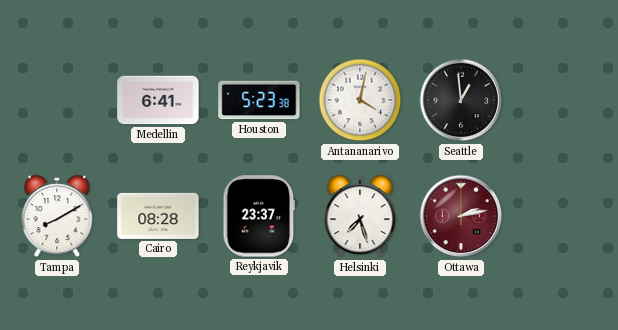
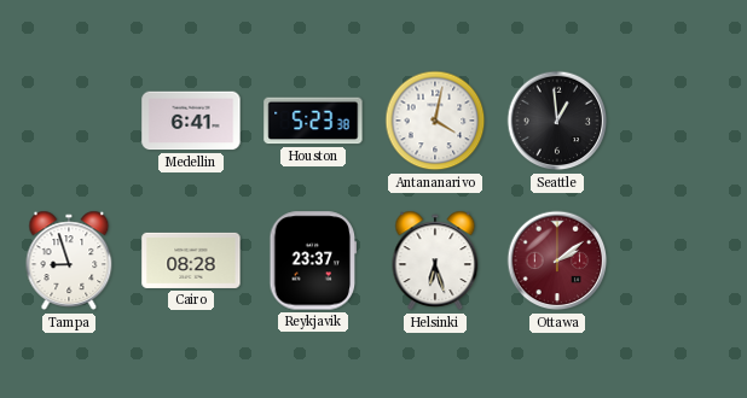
Tampa: 8:10 -> 8:57 (69, 261)
Helsinki: 7:27 -> 6:27 (435, 261)
Ottawa: 2:13 -> 2:09 (557, 261)
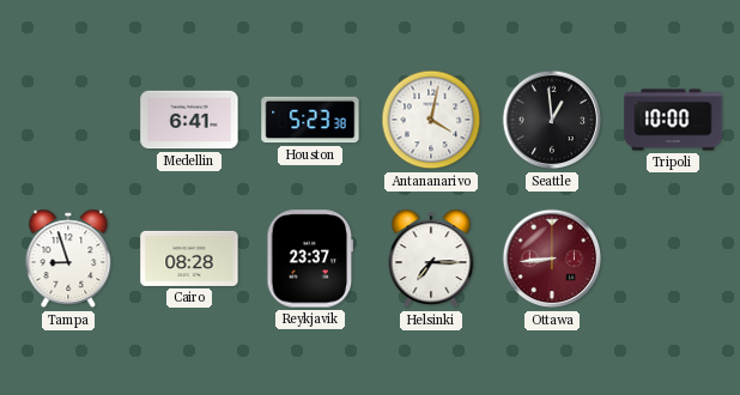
Tripoli: none -> 10:00 (673, 120)
Helsinki: 6:27 -> 7:15 (431, 259)
Ottawa: 2:09 -> 8:44 (552, 259)
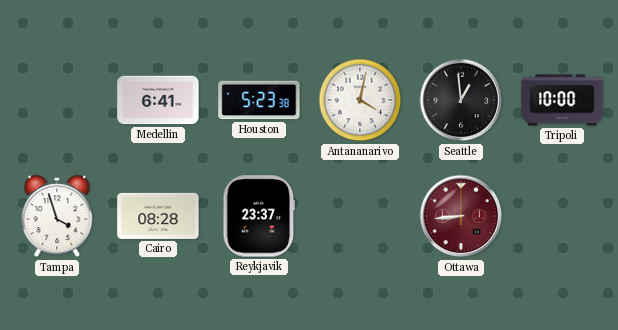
Tampa: 8:57 -> 3:57 (57, 216)
Helsinki: 7:15 -> none (431, 259)
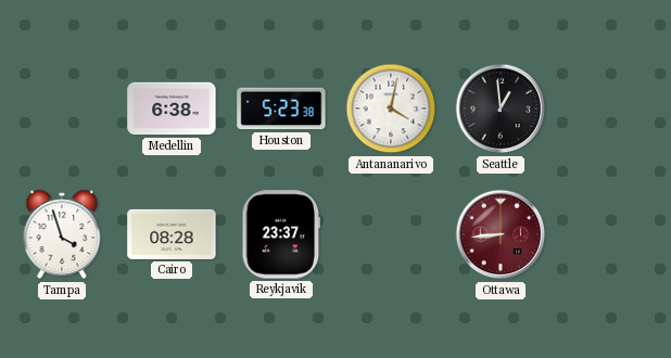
Medellin: 6:41 -> 6:38 (172, 108)
Tripoli: 10:00 -> none (562, 100)
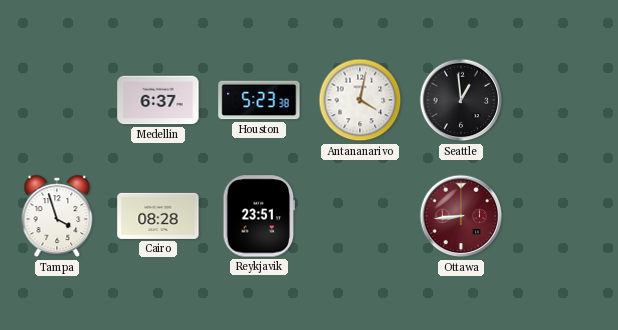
Medellin: 6:38 -> 6:37 (158, 100)
Reykjavik: 23:37 -> 23:51 (259, 216)
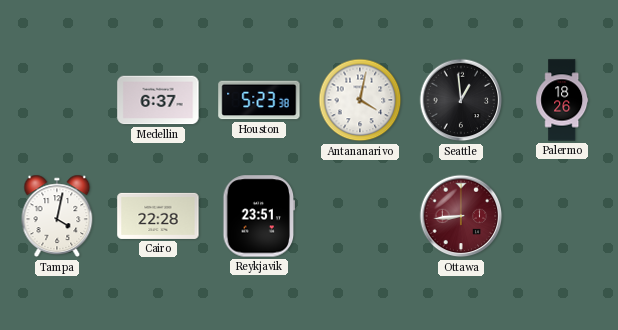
Palermo: none -> 18:26 (562, 100)
Tampa: 3:57 -> 4:02 (57, 216)
Cairo: 08:28 -> 22:28 (158, 216)
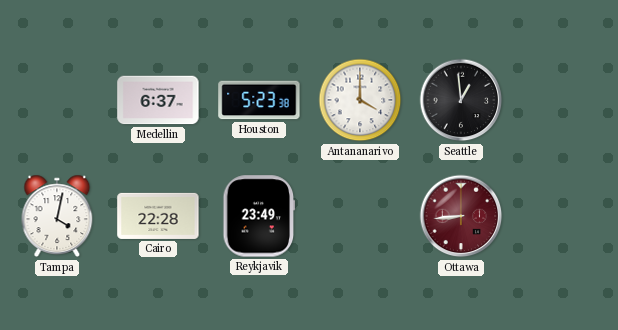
Antananarivo: 4:02 -> 4:00 (360, 100)
Palermo: 18:26 -> none (562, 100)
Reykjavik: 23:51 -> 23:49 (259, 216)
